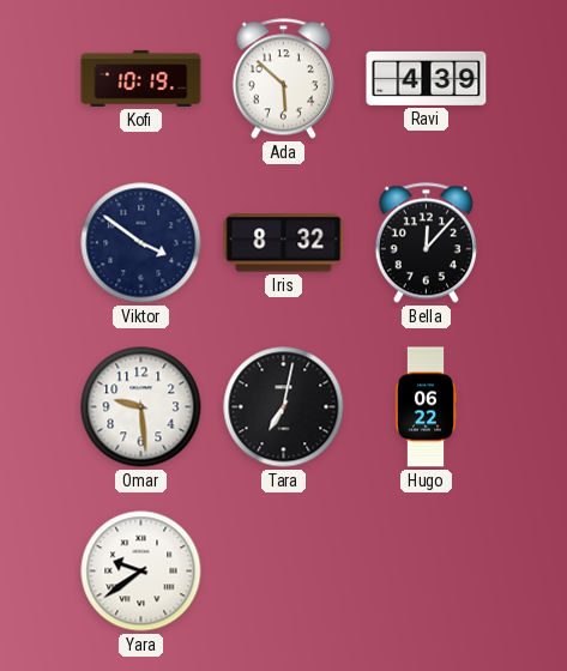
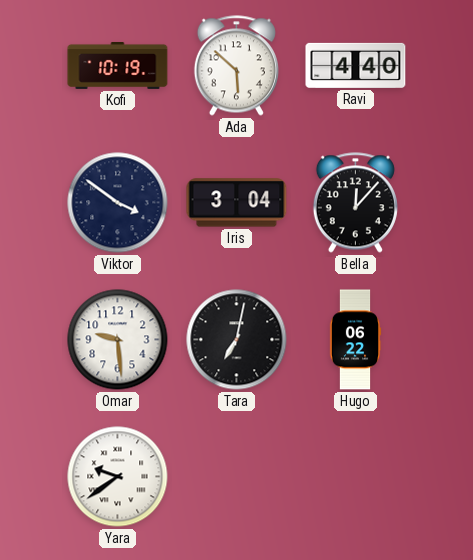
Ravi: 4:39 -> 4:40 (356, 65)
Iris: 8:32 -> 3:04 (237, 203)
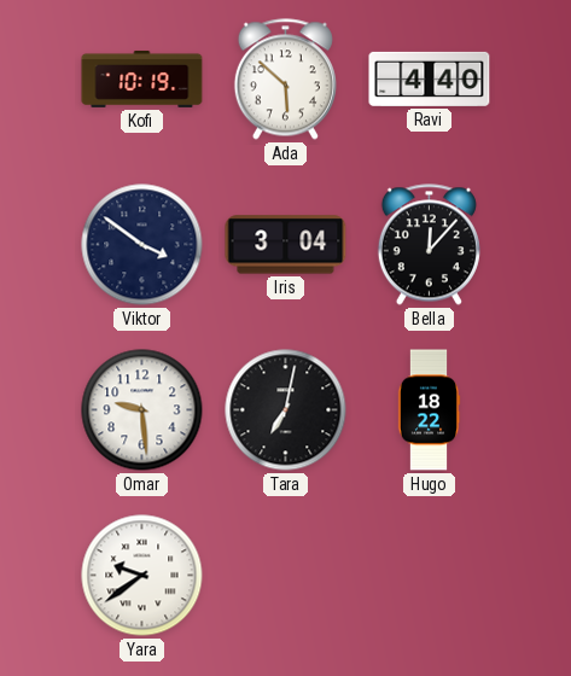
Hugo: 06:22 -> 18:22 (429, 410)
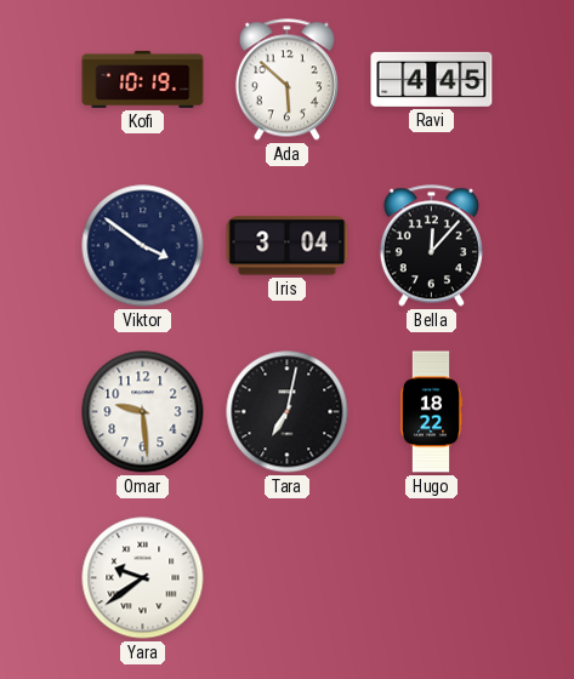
Ravi: 4:40 -> 4:45 (432, 79)
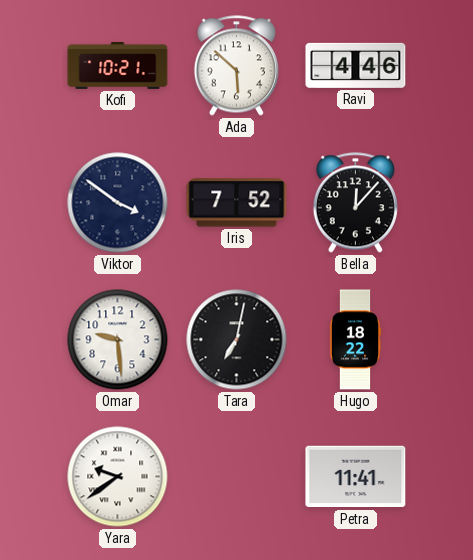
Kofi: 10:19 -> 10:21 (118, 65)
Ravi: 4:45 -> 4:46 (356, 65)
Iris: 3:04 -> 7:52 (237, 203)
Petra: none -> 11:41 (356, 477)
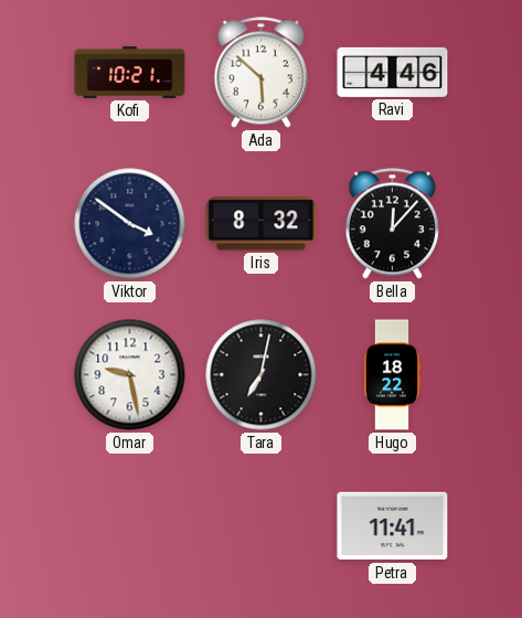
Iris: 7:52 -> 8:32 (262, 224)
Omar: 9:29 -> 9:28 (130, 375)
Yara: 9:39 -> none (118, 477)
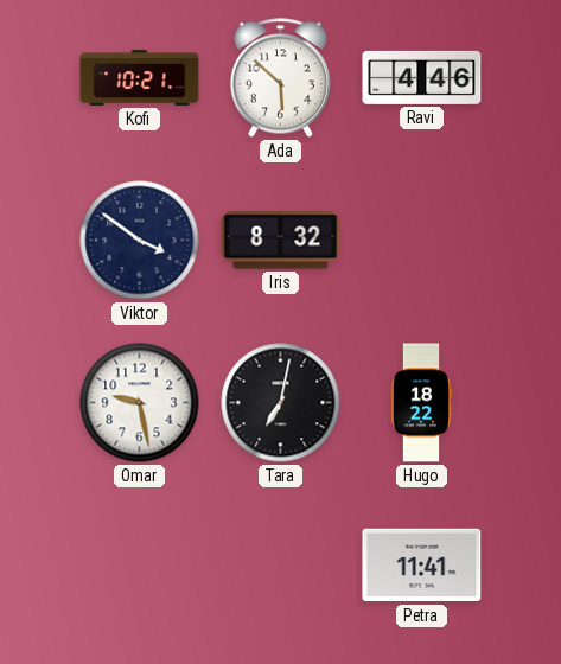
Bella: 12:07 -> none (392, 224)
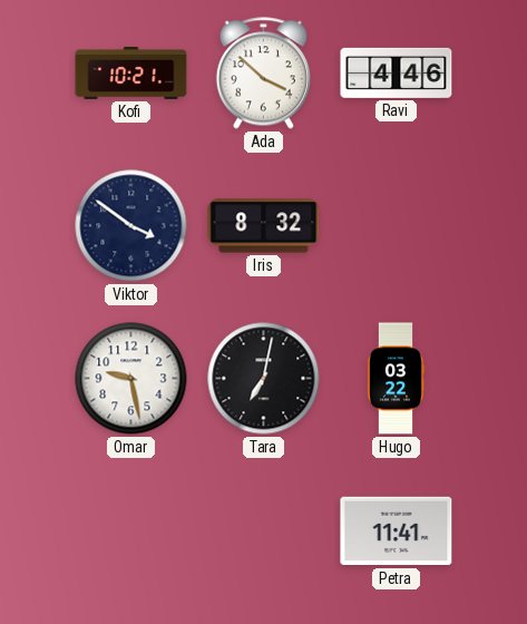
Ada: 5:52 -> 3:52 (263, 74)
Hugo: 18:22 -> 03:22 (396, 379)
